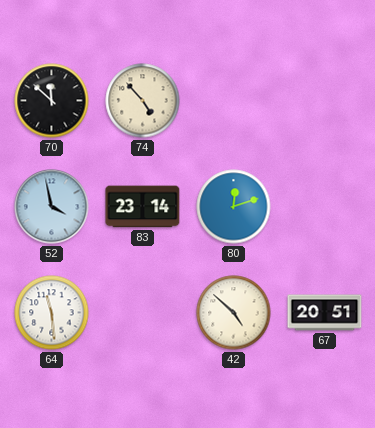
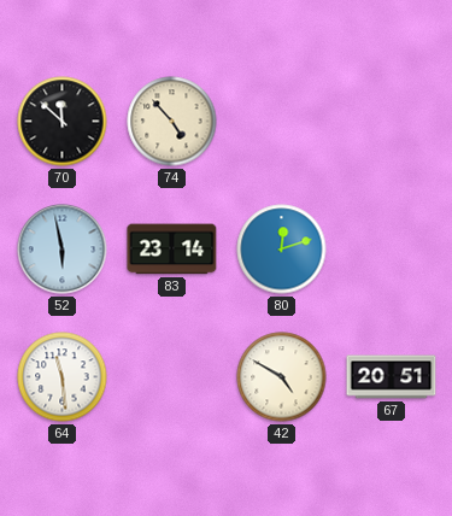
52: 3:58 -> 5:58 (63, 250)
42: 4:52 -> 4:50 (282, 377)
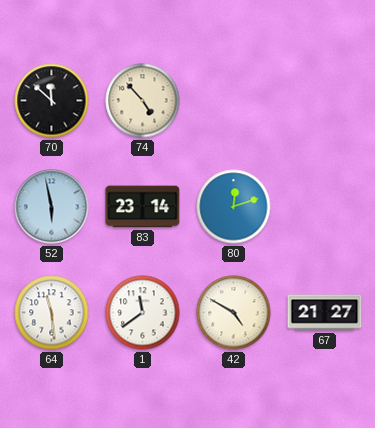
1: none -> 11:39 (143, 313)
67: 20:51 -> 21:27 (325, 313)
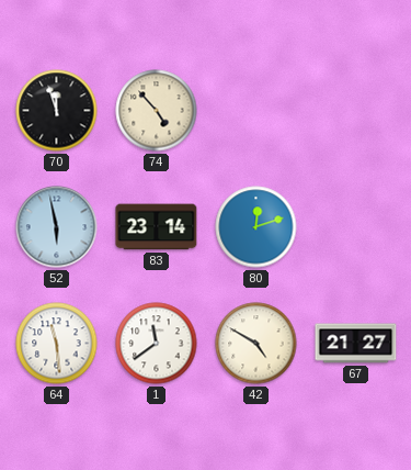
70: 11:52 -> 11:57 (57, 111)
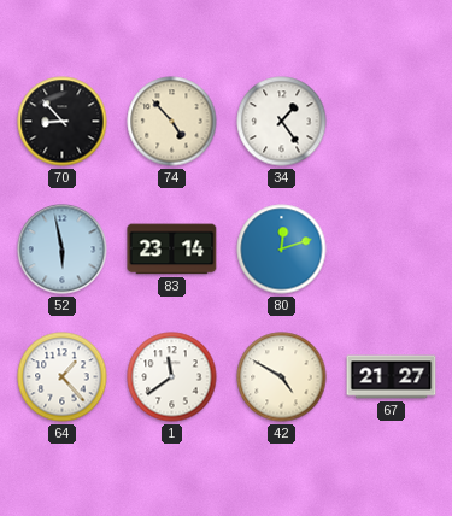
70: 11:57 -> 8:53 (63, 122)
34: none -> 1:24 (282, 122)
64: 11:29 -> 1:23 (63, 377)
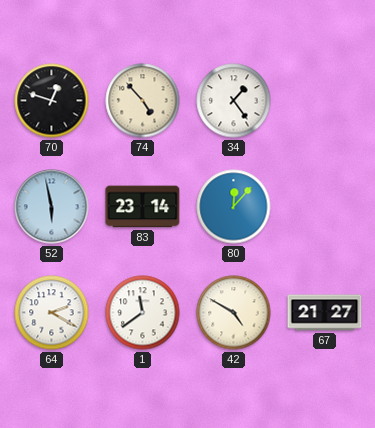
70: 8:53 -> 12:48 (52, 101)
80: 12:12 -> 12:07 (234, 207)
64: 1:23 -> 2:20 (52, 313)
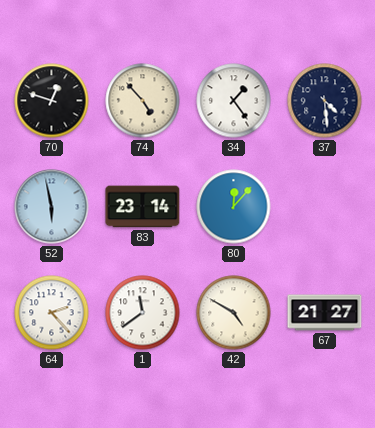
37: none -> 4:29 (325, 101)
64: 2:20 -> 2:23 (52, 313)
